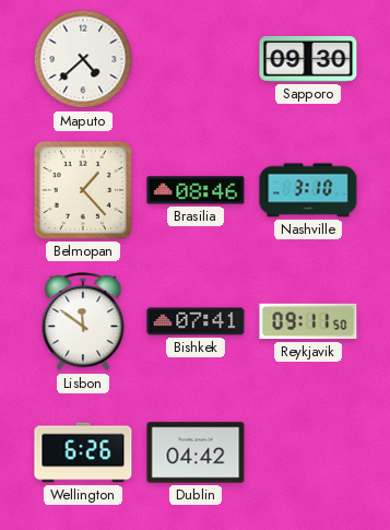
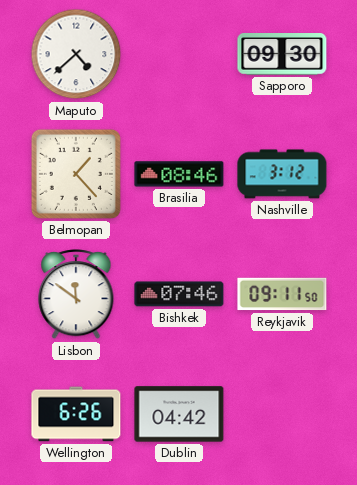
Nashville: 3:10 -> 3:12 (282, 174)
Bishkek: 07:41 -> 07:46 (179, 294)
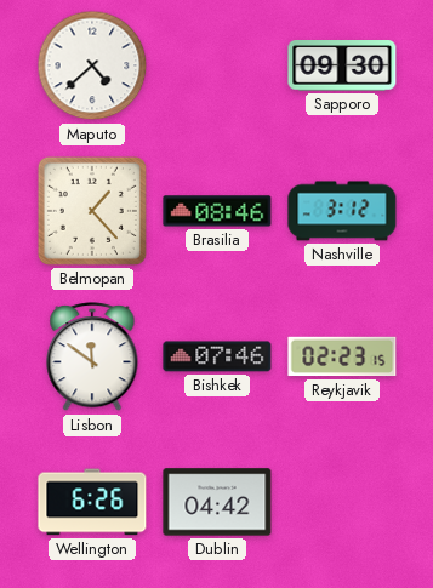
Reykjavik: 09:11 -> 02:23 (342, 356)
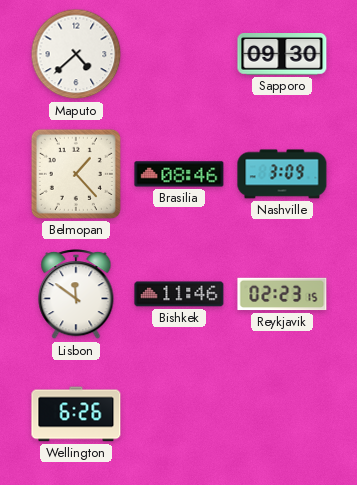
Nashville: 3:12 -> 3:09 (282, 174)
Bishkek: 07:46 -> 11:46 (179, 294)
Dublin: 04:42 -> none (217, 502)
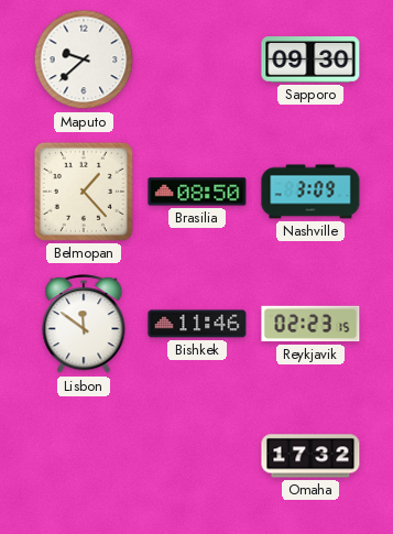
Maputo: 4:38 -> 9:38 (84, 59)
Brasilia: 08:46 -> 08:50 (197, 192)
Wellington: 6:26 -> none (76, 414)
Omaha: none -> 17:32 (310, 456)
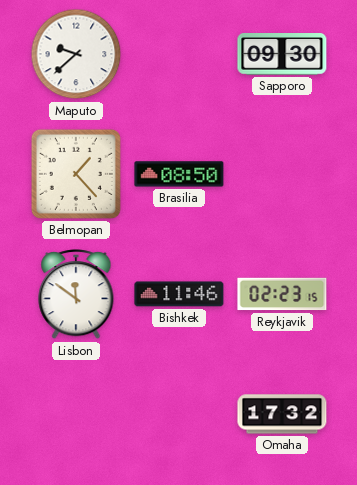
Nashville: 3:09 -> none (310, 192)
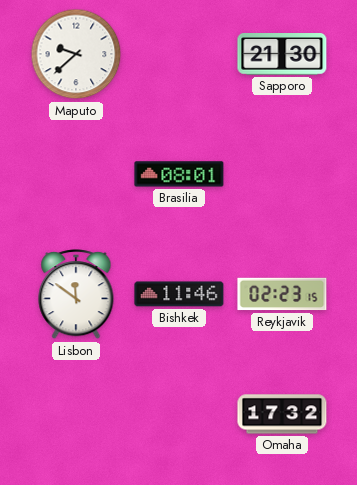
Sapporo: 09:30 -> 21:30 (282, 55)
Belmopan: 1:23 -> none (76, 174)
Brasilia: 08:50 -> 08:01 (179, 174)
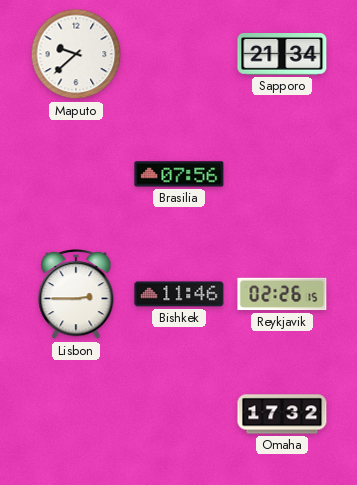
Sapporo: 21:30 -> 21:34 (282, 55)
Brasilia: 08:01 -> 07:56 (179, 174)
Lisbon: 11:51 -> 2:45 (76, 295)
Reykjavik: 02:23 -> 02:26 (282, 294)
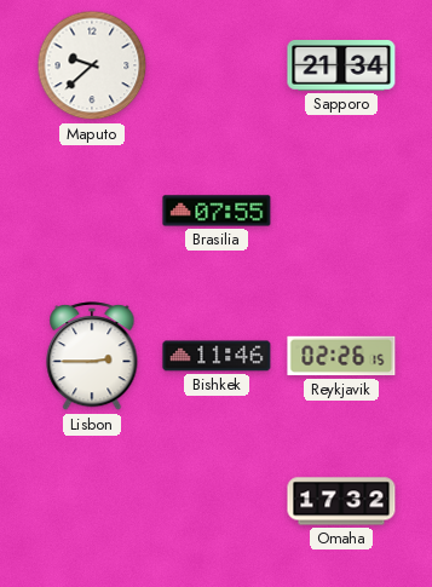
Brasilia: 07:56 -> 07:55 (217, 211)
